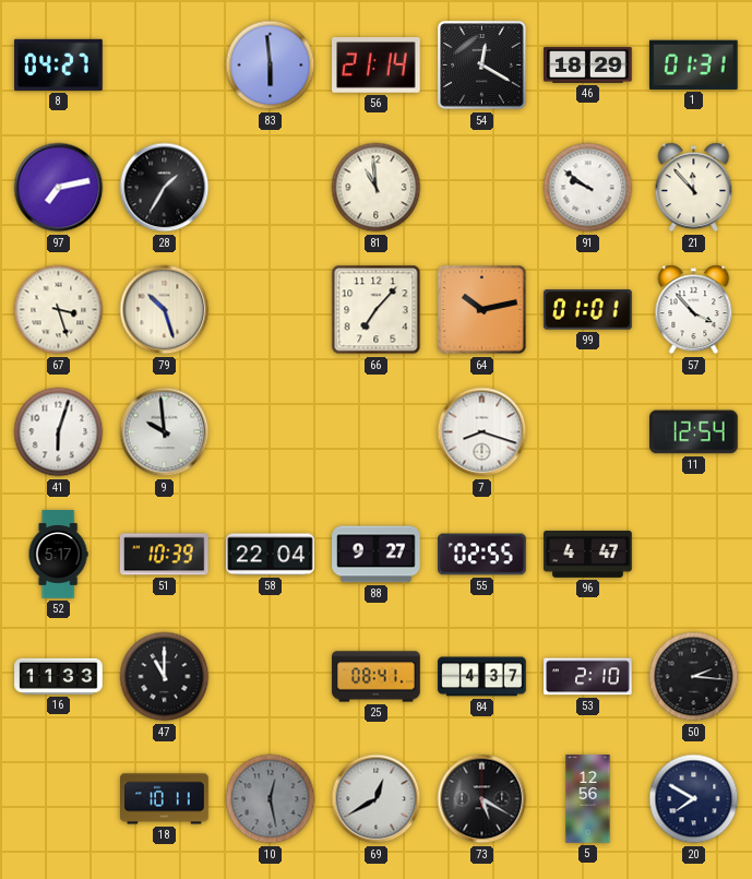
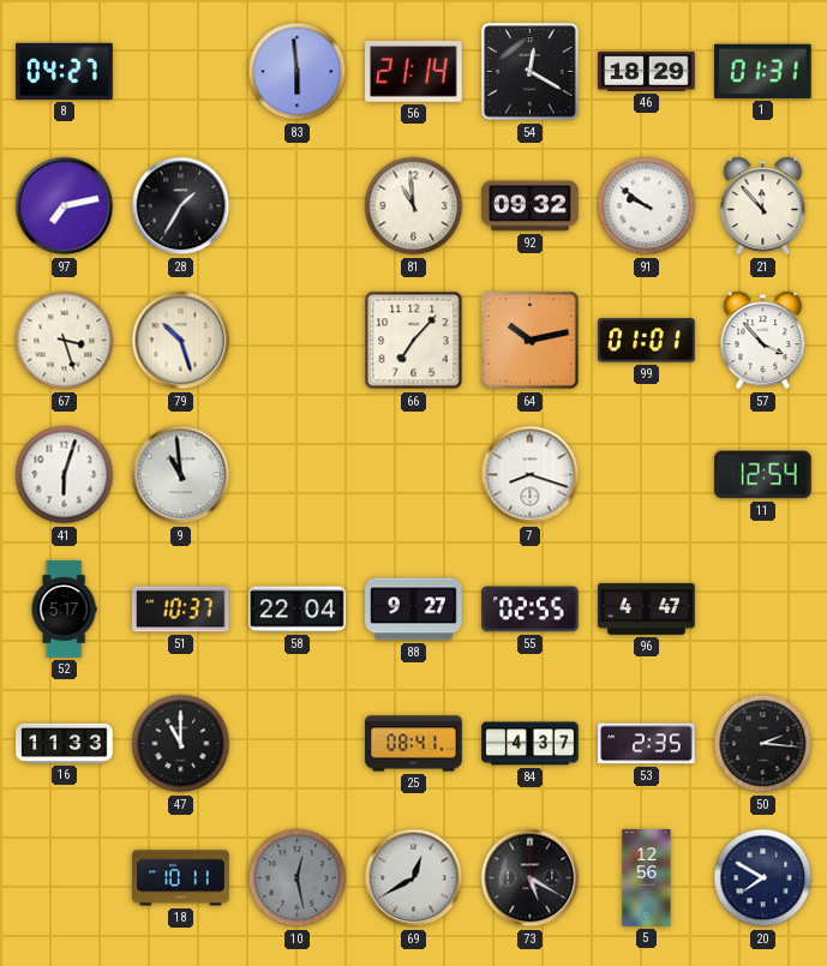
92: none -> 09:32 (531, 206)
9: 9:59 -> 10:59 (181, 475)
51: 10:39 -> 10:37 (181, 610)
53: 2:10 -> 2:35 (647, 744)
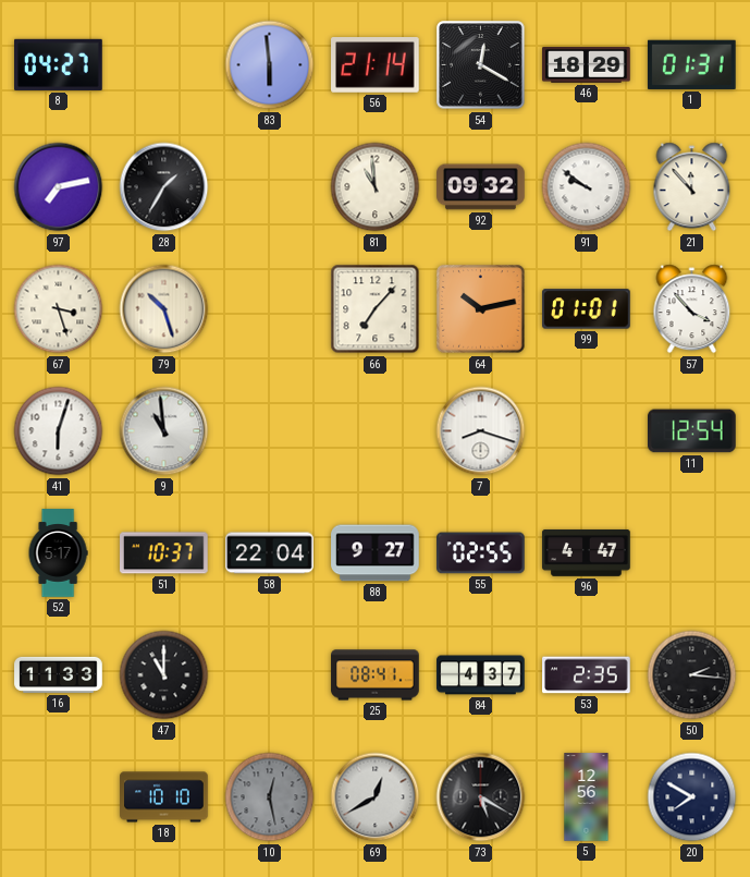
18: 10:11 -> 10:10 (164, 797)
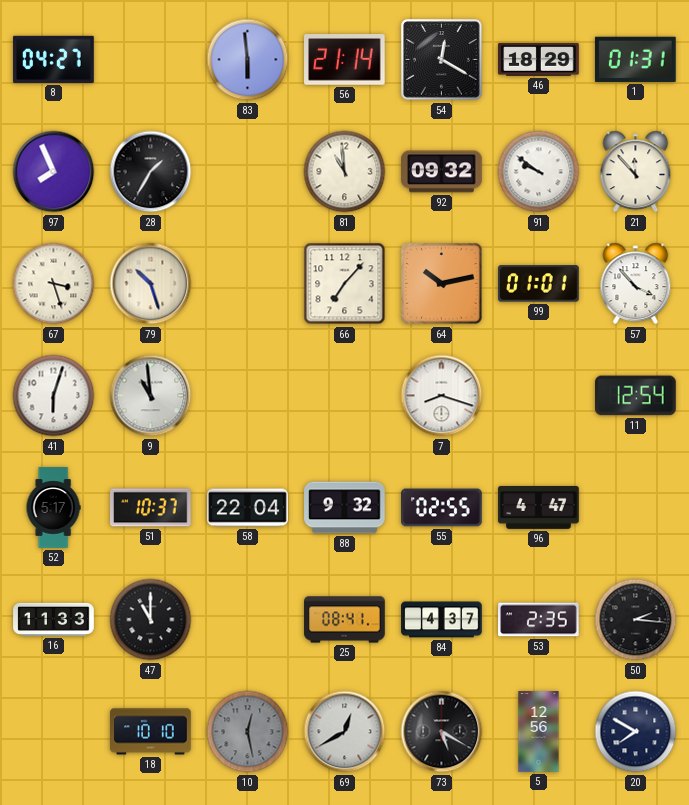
97: 7:13 -> 7:56 (54, 172)
88: 9:27 -> 9:32 (345, 508)
